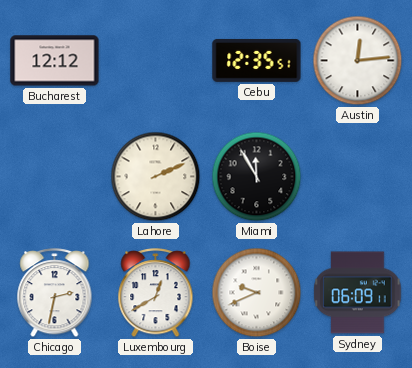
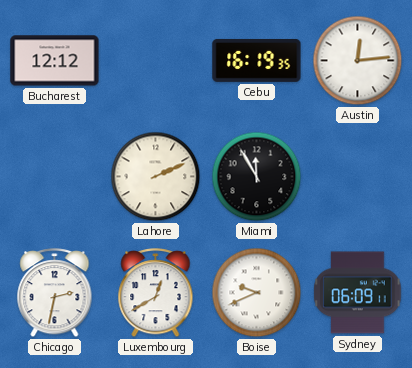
Cebu: 12:35 -> 16:19 (257, 60)
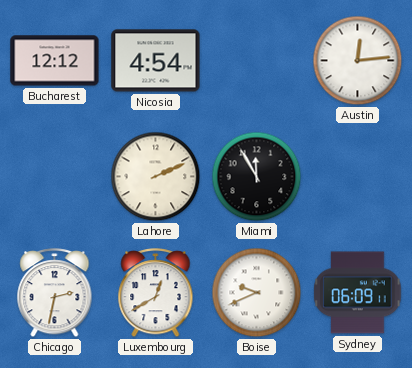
Nicosia: none -> 4:54 (156, 61)
Cebu: 16:19 -> none (257, 60)
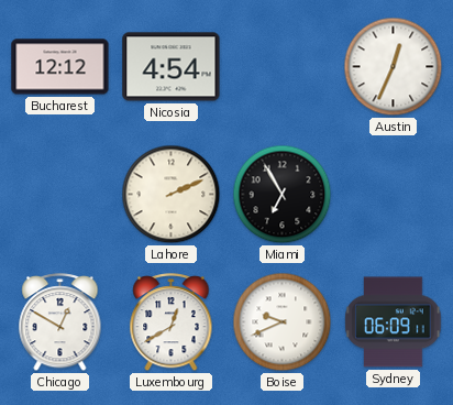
Austin: 12:14 -> 12:34 (394, 67)
Miami: 11:55 -> 6:55 (283, 195)
Chicago: 2:32 -> 12:50 (60, 322)
